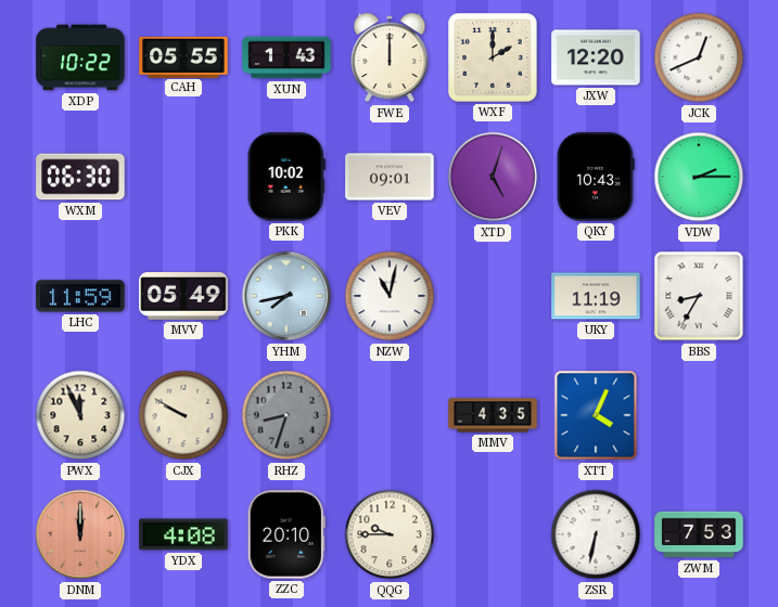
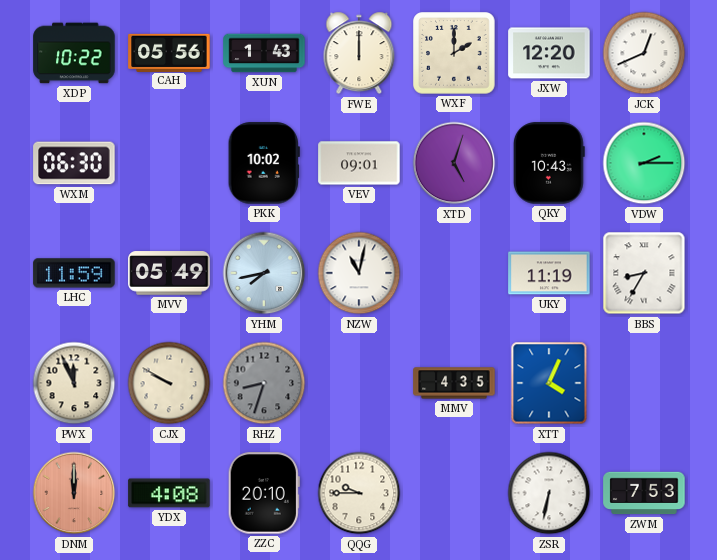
CAH: 05:55 -> 05:56 (169, 52)
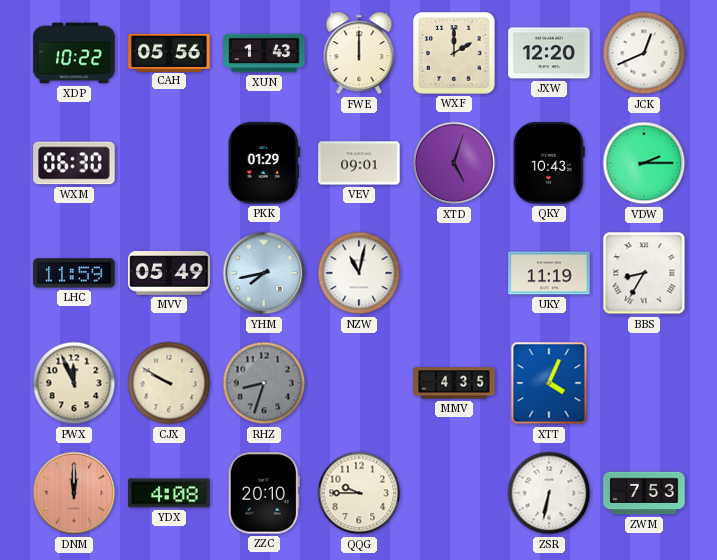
PKK: 10:02 -> 01:29 (264, 163)
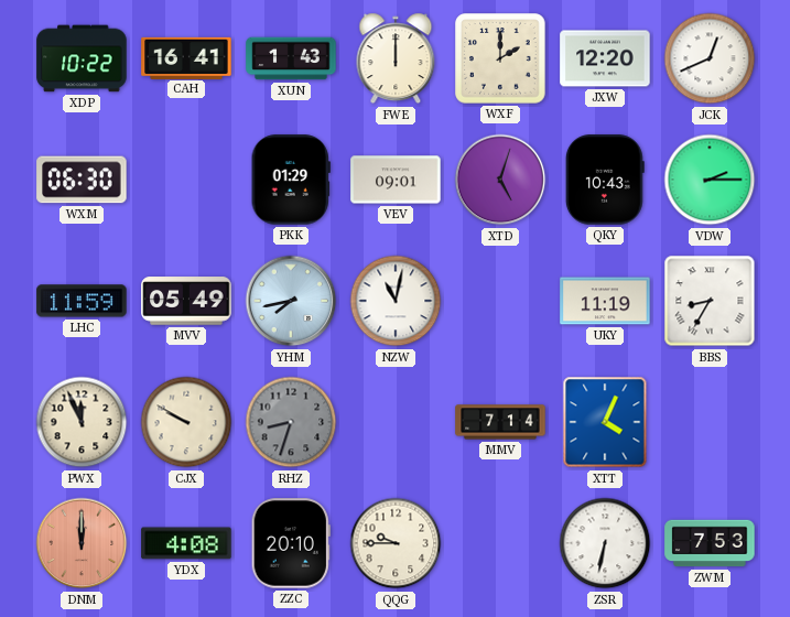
CAH: 05:56 -> 16:41 (186, 57)
MMV: 4:35 -> 7:14 (500, 422)
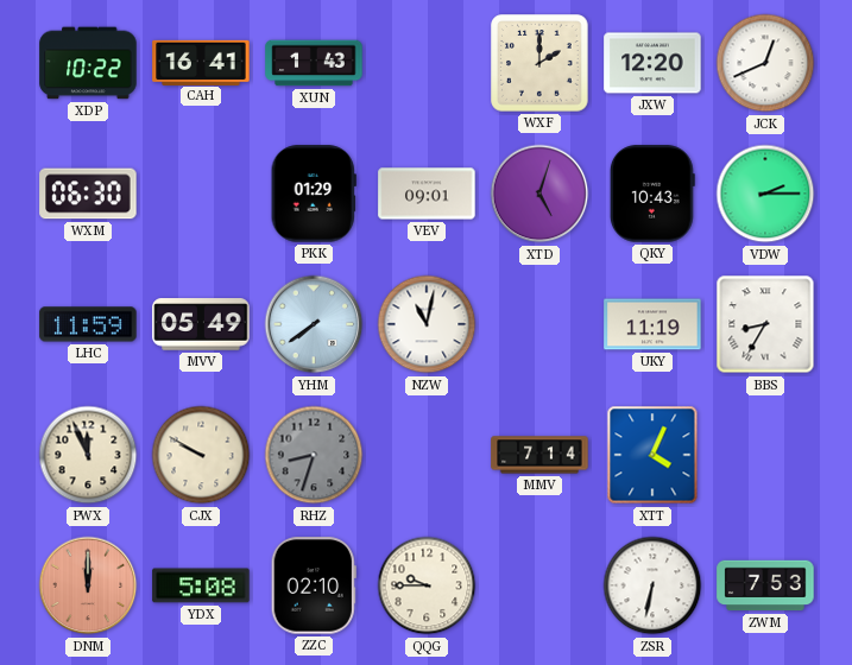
FWE: 12:00 -> none (396, 58)
YHM: 7:43 -> 7:39 (314, 324)
YDX: 4:08 -> 5:08 (201, 585)
ZZC: 20:10 -> 02:10 (314, 585)
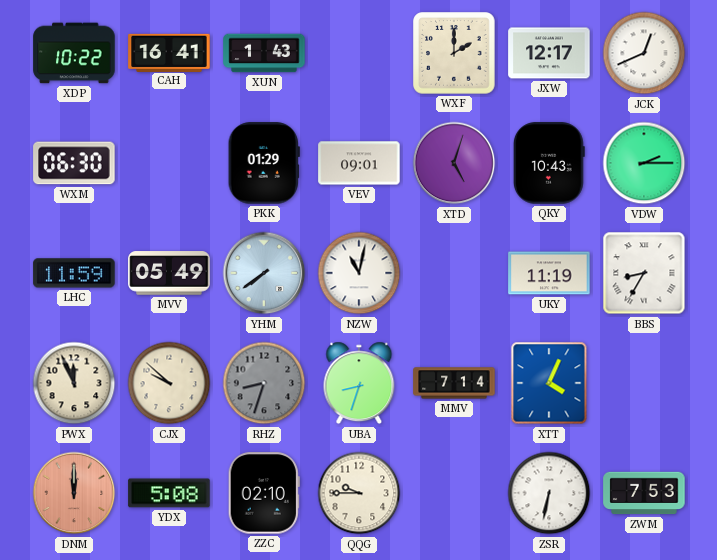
JXW: 12:20 -> 12:17 (549, 53)
CJX: 9:50 -> 9:52 (169, 383)
UBA: none -> 8:33 (359, 383)
